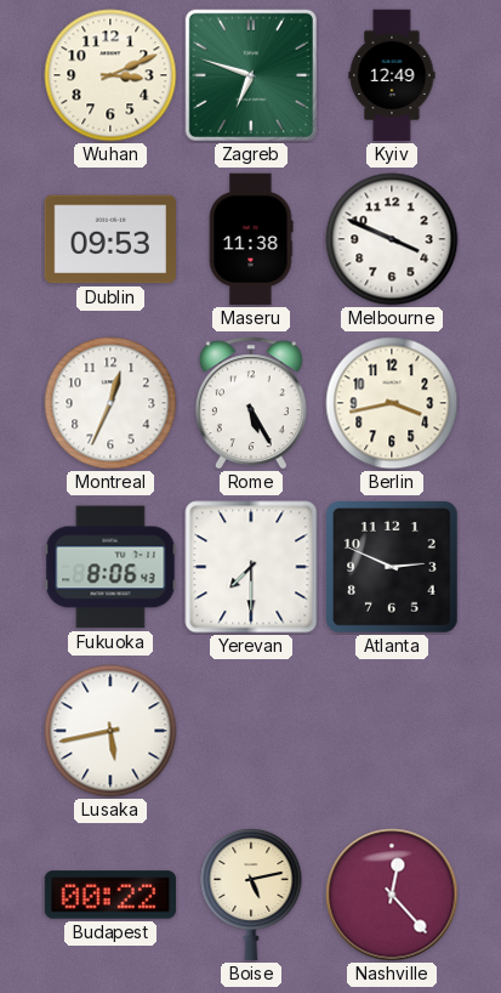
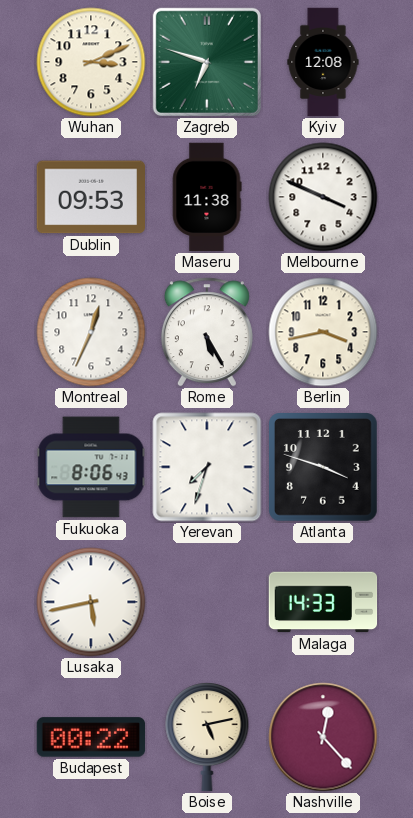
Kyiv: 12:49 -> 12:08 (323, 62)
Yerevan: 7:30 -> 7:33 (207, 467)
Atlanta: 2:49 -> 3:48 (324, 468)
Malaga: none -> 14:33 (323, 602)
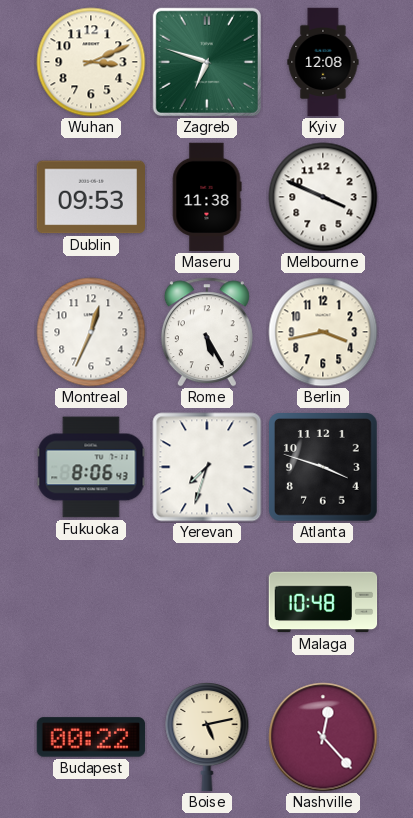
Lusaka: 5:43 -> none (91, 602)
Malaga: 14:33 -> 10:48 (323, 602)
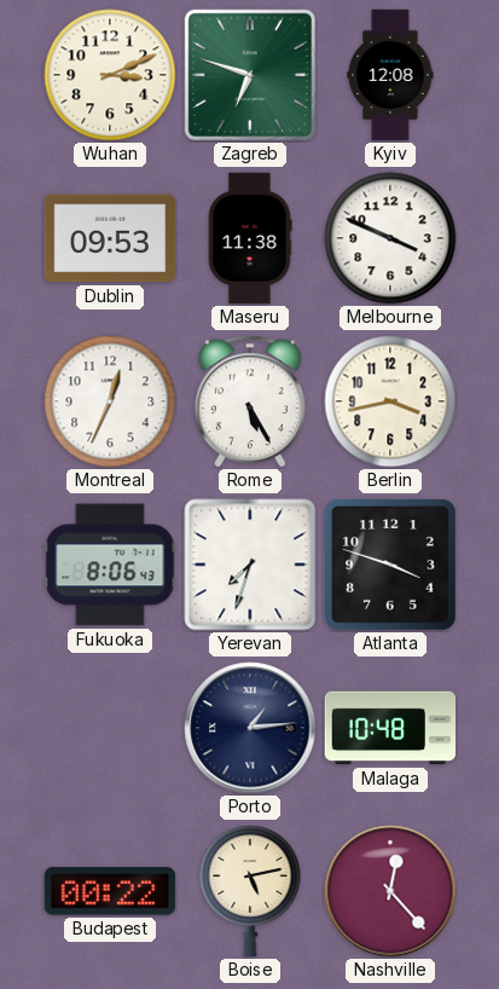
Porto: none -> 1:14 (250, 728)
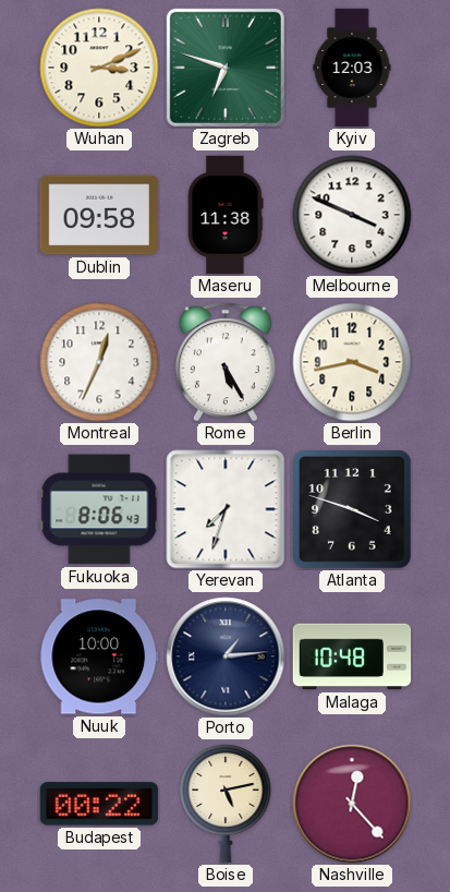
Kyiv: 12:08 -> 12:03 (352, 68)
Dublin: 09:53 -> 09:58 (98, 215)
Nuuk: none -> 10:00 (98, 656)
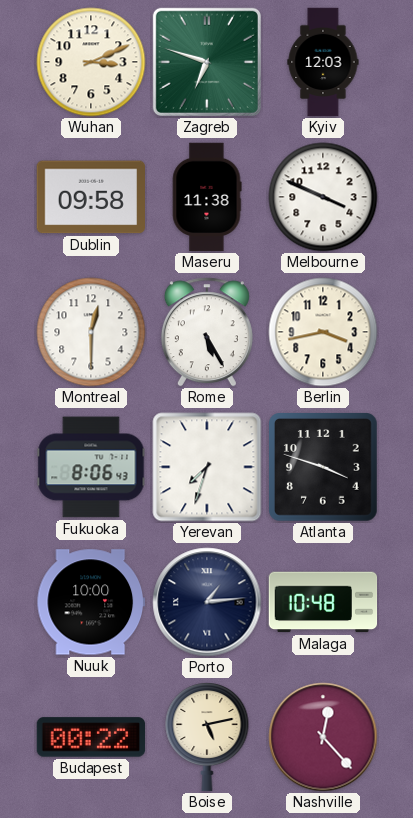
Montreal: 12:34 -> 12:30 (91, 332)
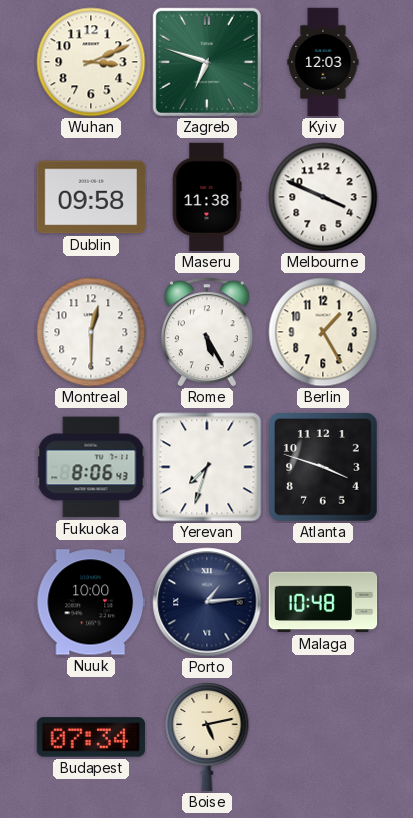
Berlin: 3:43 -> 1:25 (323, 332)
Budapest: 00:22 -> 07:34 (91, 737)
Nashville: 12:23 -> none (323, 737)
